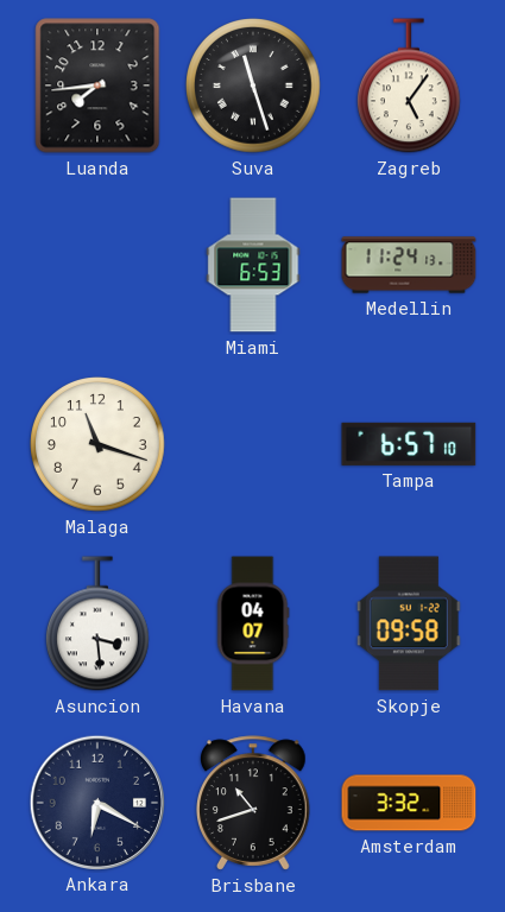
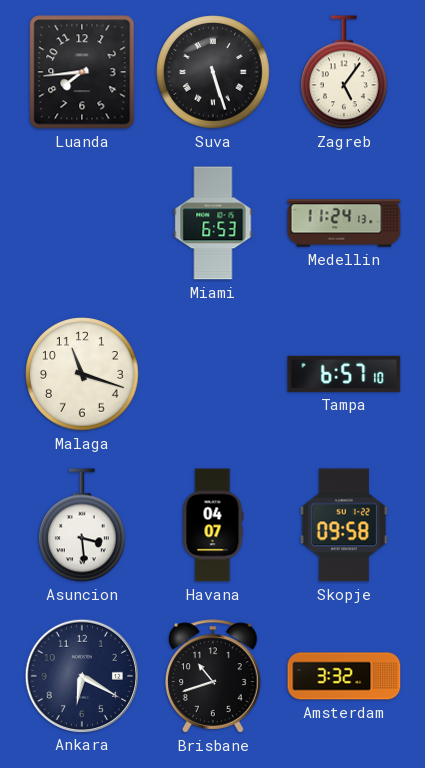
Suva: 11:27 -> 5:27 (213, 72)
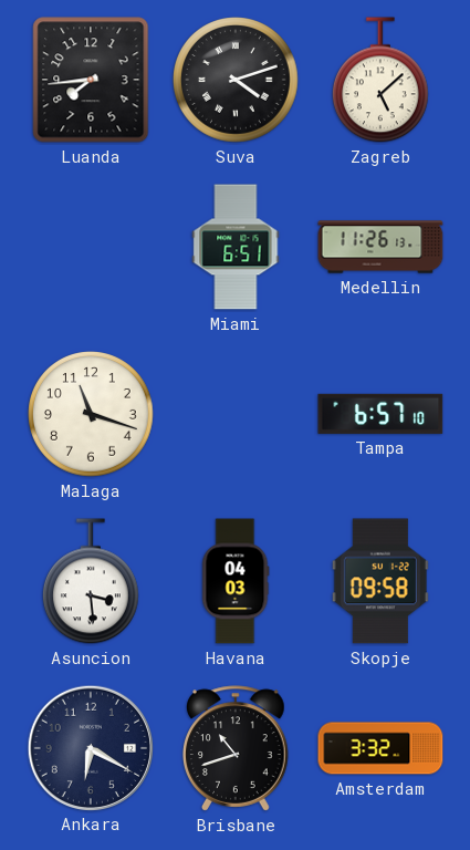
Suva: 5:27 -> 4:12 (236, 80)
Zagreb: 5:06 -> 5:08 (382, 80)
Miami: 6:53 -> 6:51 (236, 247)
Medellin: 11:24 -> 11:26 (380, 247)
Havana: 04:07 -> 04:03 (236, 581)
